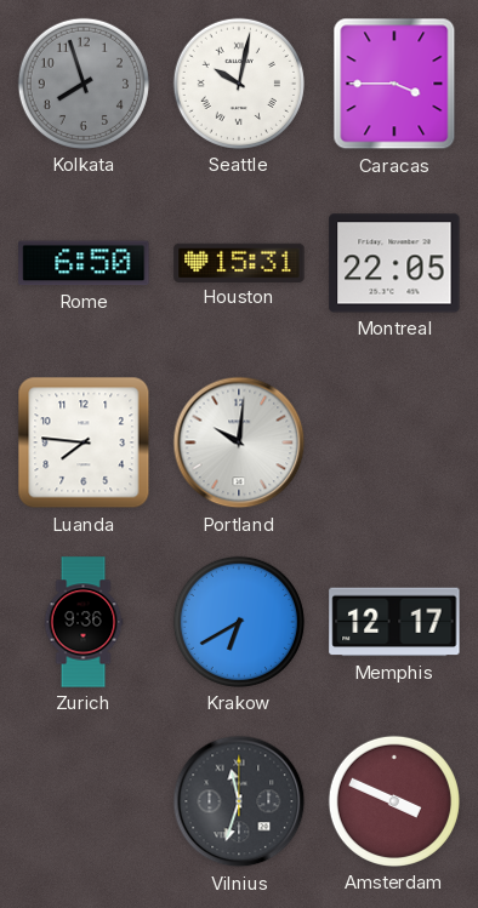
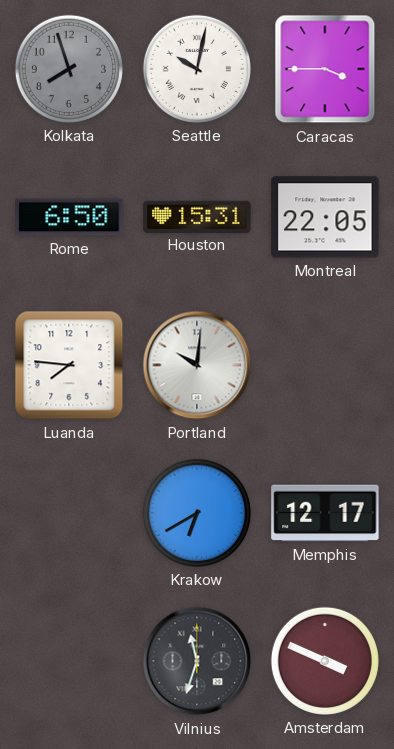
Zurich: 9:36 -> none (84, 622)
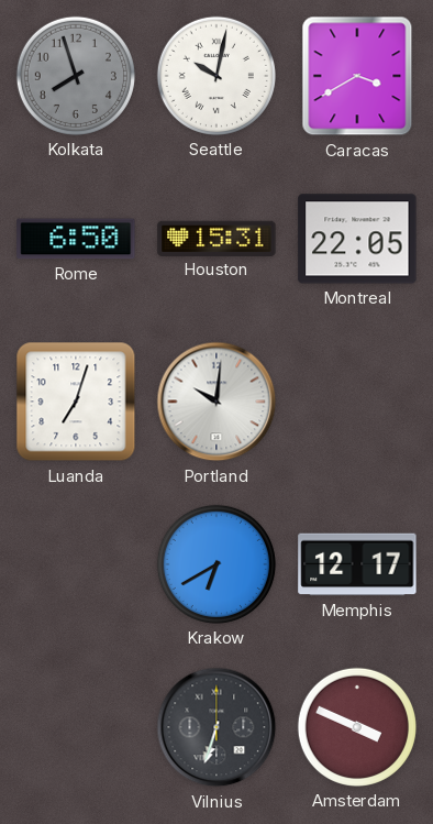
Caracas: 3:45 -> 3:40 (357, 76)
Luanda: 7:46 -> 7:03 (76, 402)
Vilnius: 11:33 -> 6:33 (216, 727)
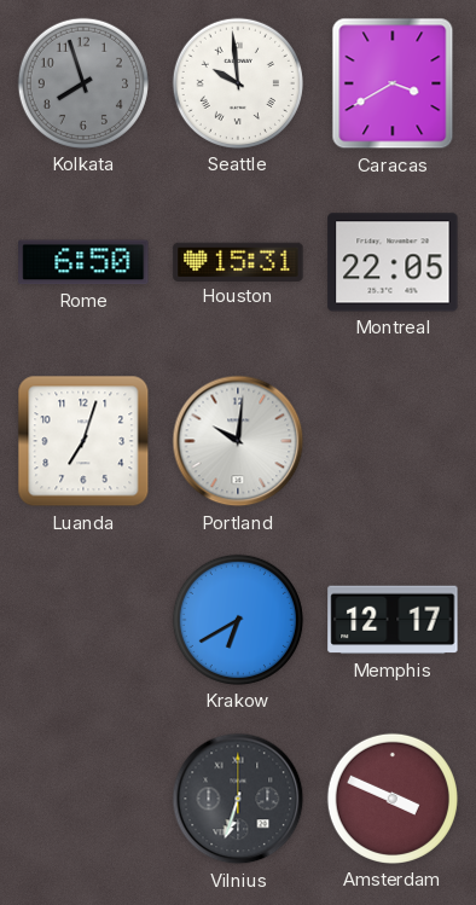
Seattle: 10:02 -> 9:59 (238, 83)
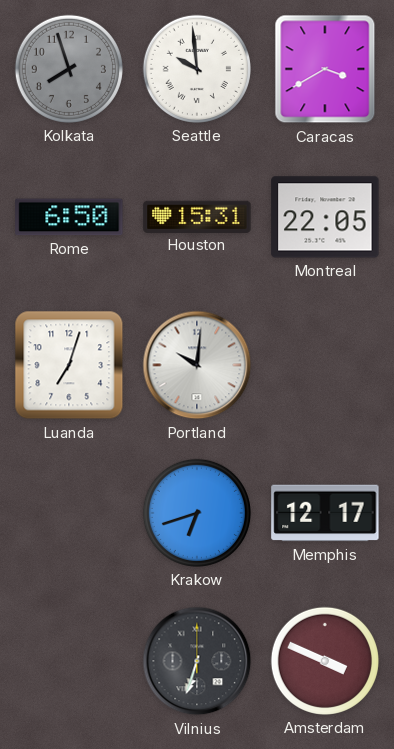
Krakow: 6:40 -> 6:42 (197, 513)
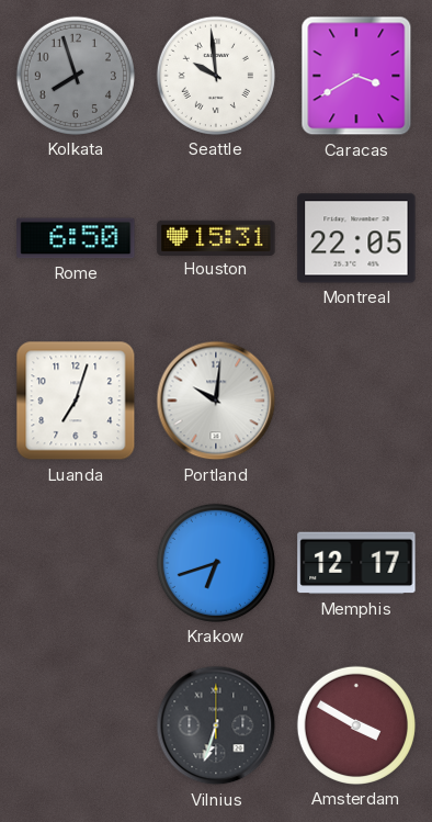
Amsterdam: 3:49 -> 3:50 (356, 725)
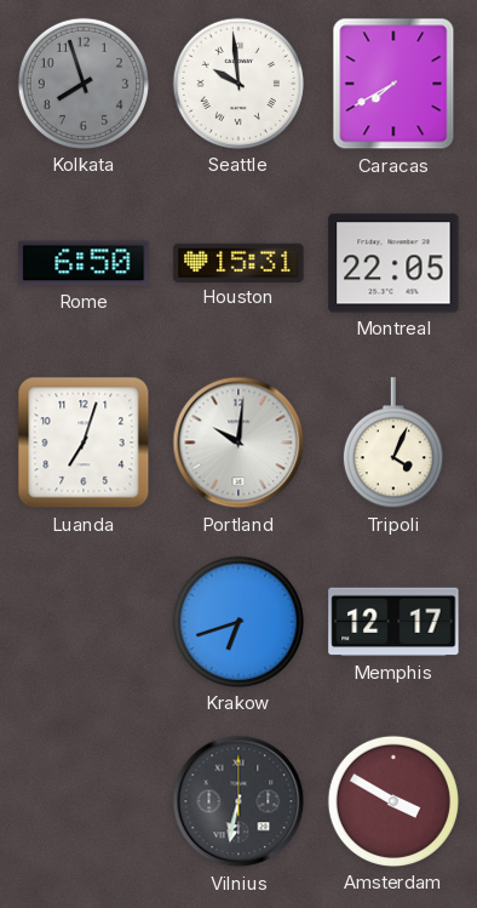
Caracas: 3:40 -> 7:40 (393, 84)
Tripoli: none -> 4:04 (393, 444)
Vilnius: 6:33 -> 6:32 (238, 801)
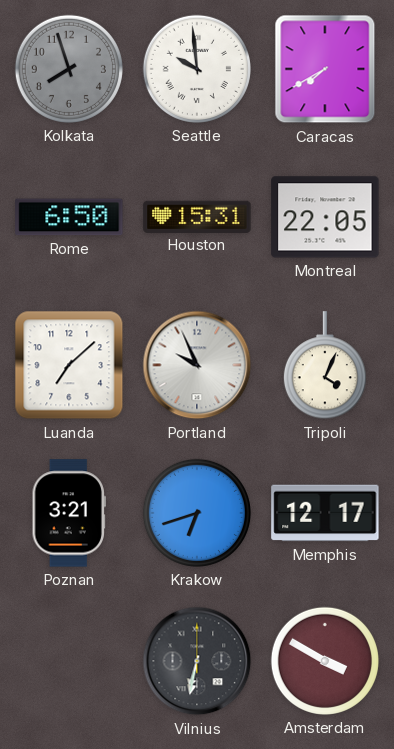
Luanda: 7:03 -> 7:08 (69, 365)
Portland: 10:01 -> 9:56 (197, 365)
Poznan: none -> 3:21 (68, 513)
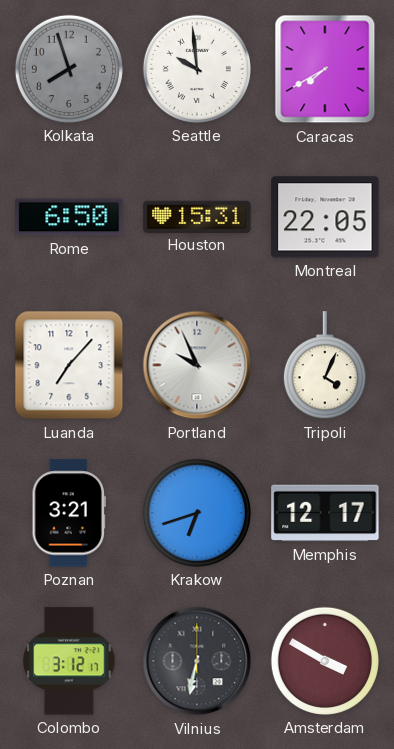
Luanda: 7:08 -> 7:07 (69, 365)
Colombo: none -> 3:12 (69, 661)
